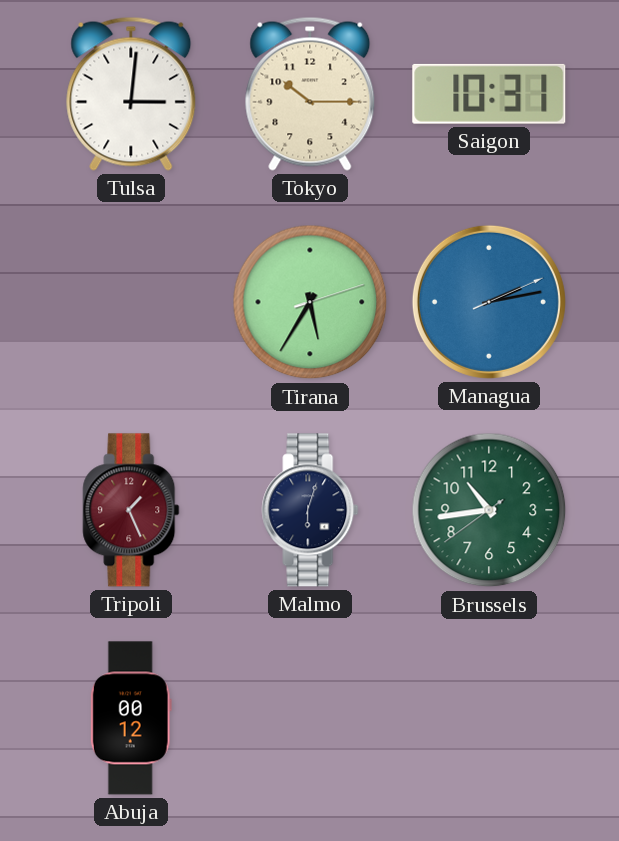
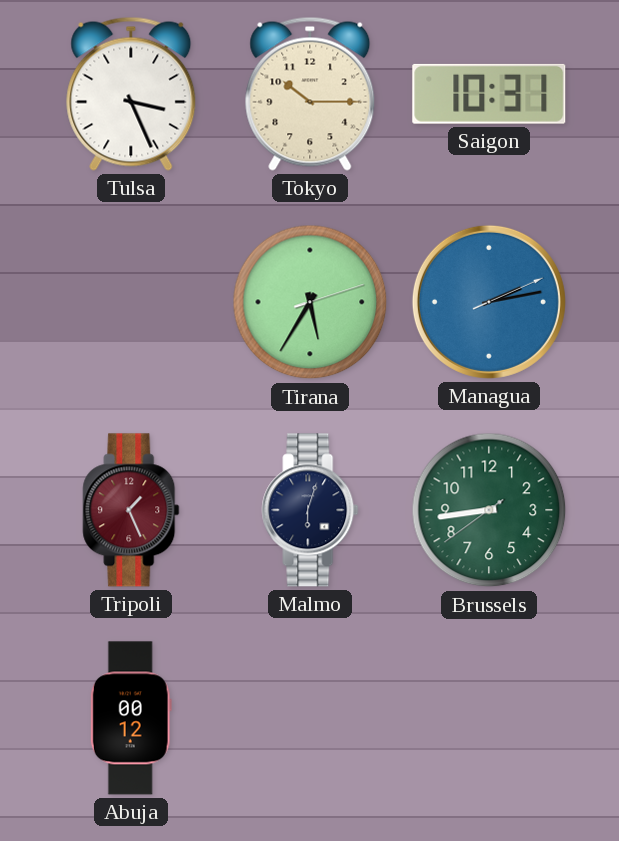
Tulsa: 3:01 -> 3:26 (131, 94)
Brussels: 10:43 -> 8:43 (489, 510)
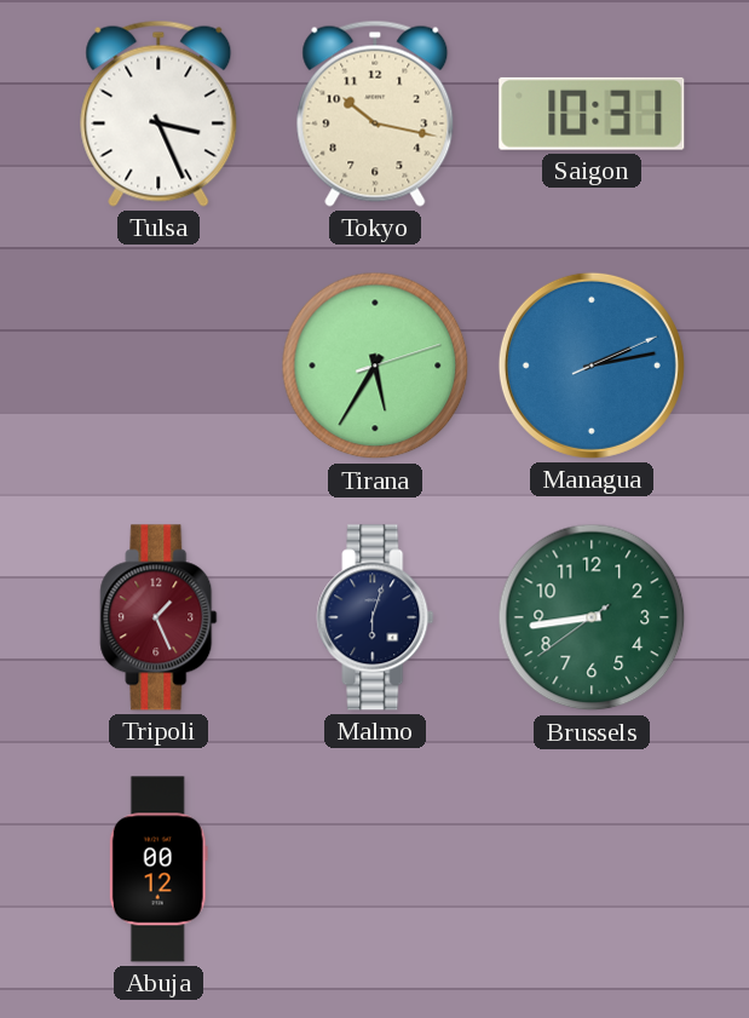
Tokyo: 10:15 -> 10:17 (375, 114)
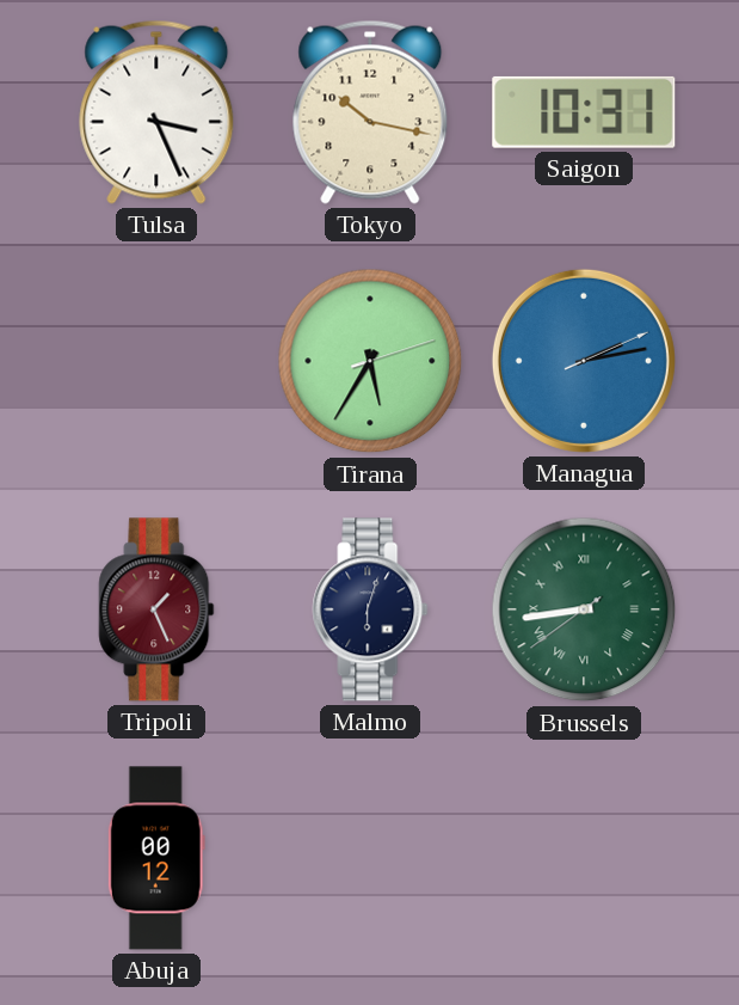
Brussels numerals: Arabic -> Roman (584, 609)
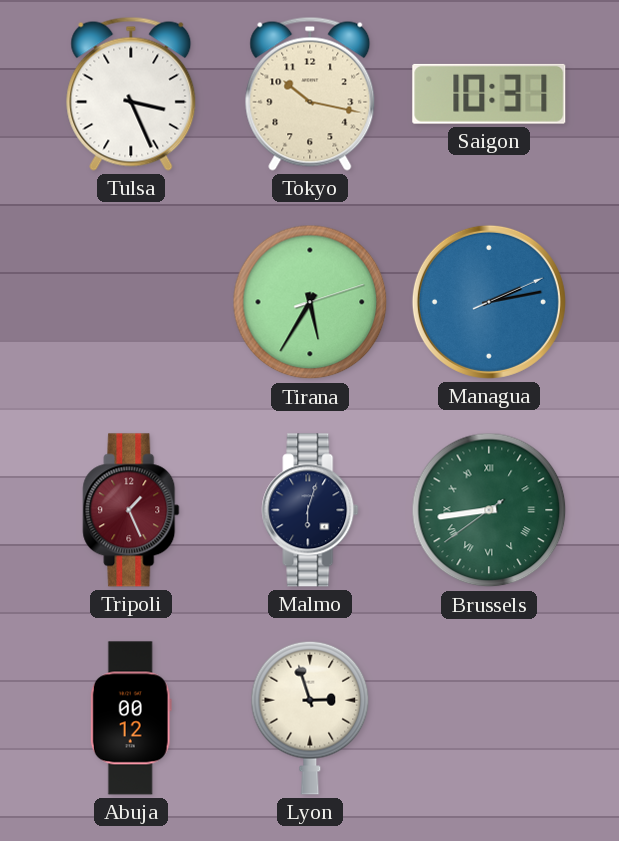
Lyon: none -> 2:57 (310, 718)
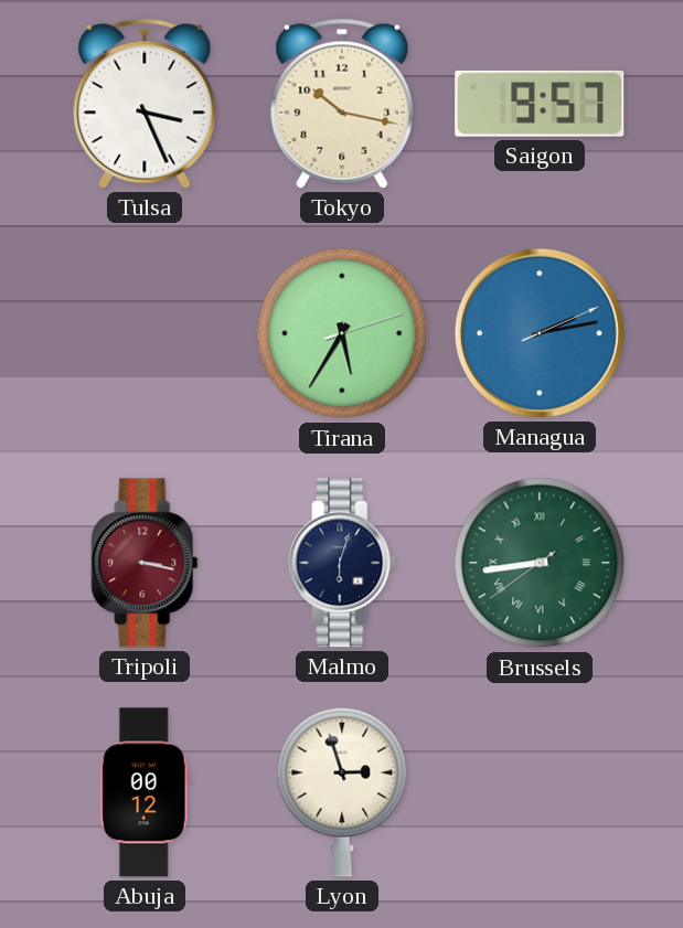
Saigon: 10:31 -> 9:57 (540, 104)
Tripoli: 1:26 -> 3:17 (145, 563)
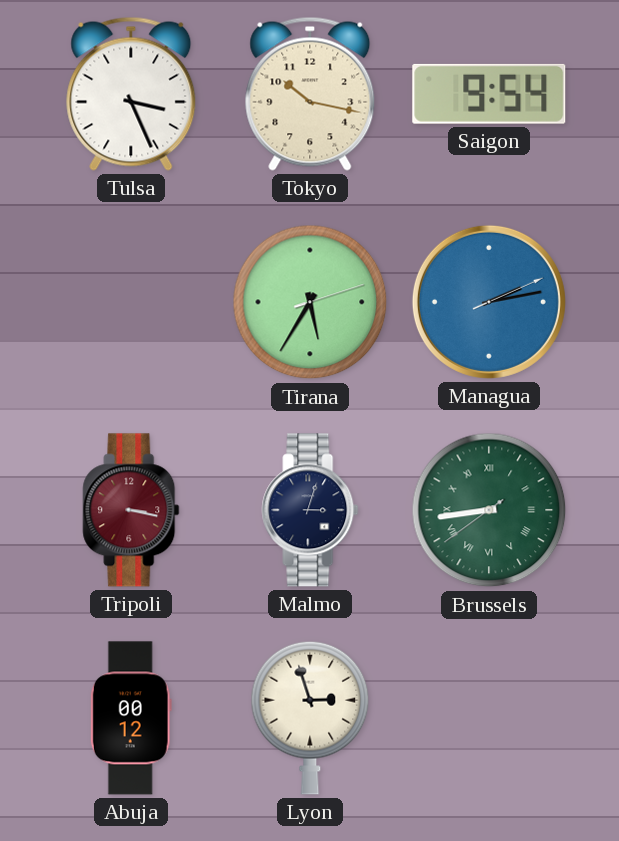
Saigon: 9:57 -> 9:54 (489, 94)
Malmo: 6:03 -> 3:03 (310, 510)
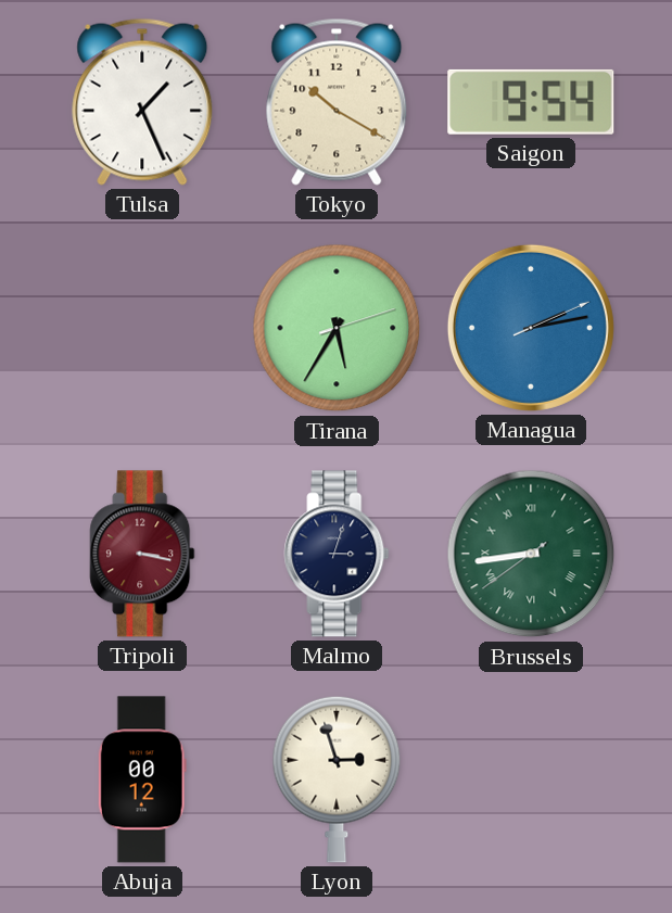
Tulsa: 3:26 -> 1:26 (142, 102)
Tokyo: 10:17 -> 10:20 (337, 102)
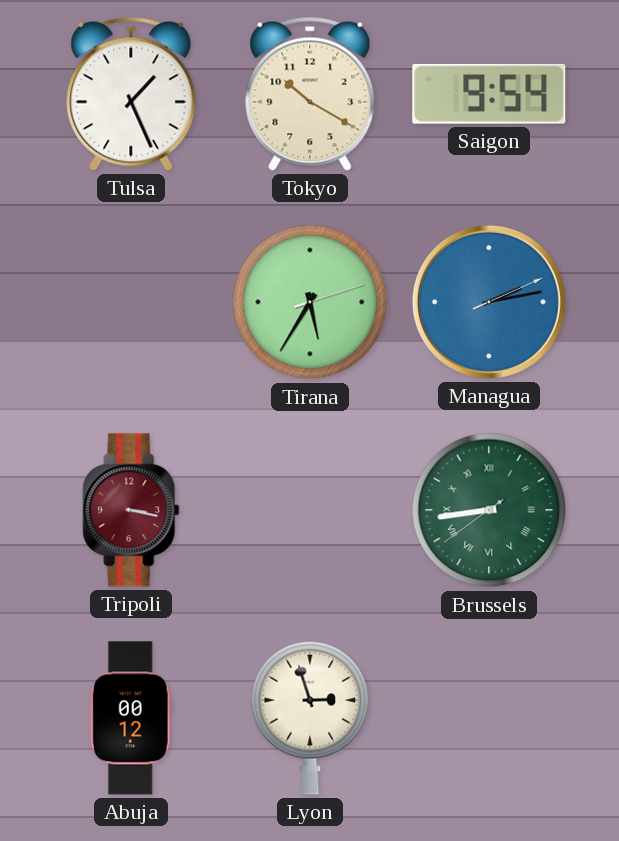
Malmo: 3:03 -> none (337, 554)
